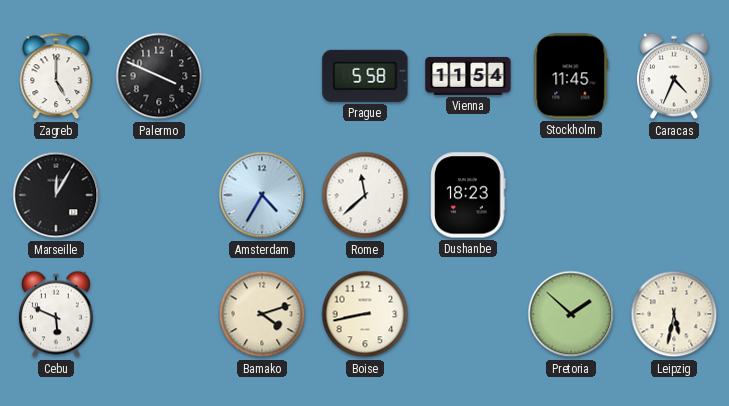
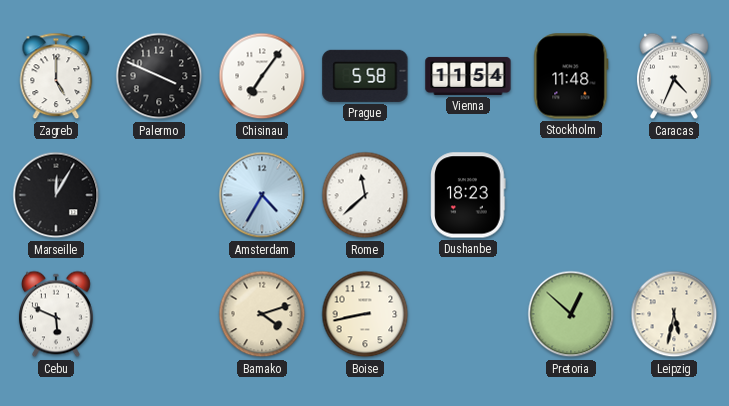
Chisinau: none -> 7:06 (262, 76)
Stockholm: 11:45 -> 11:48 (571, 76)
Pretoria: 1:52 -> 12:52 (571, 314)
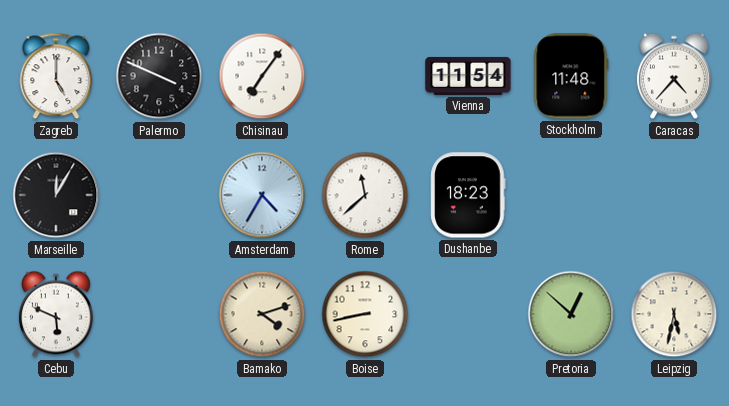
Prague: 5:58 -> none (365, 76)
Caracas: 4:34 -> 4:37 (674, 76)
